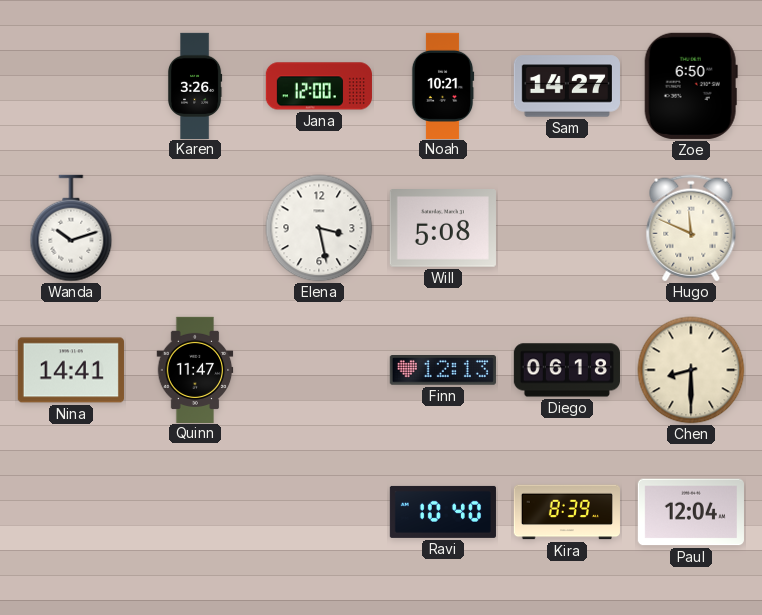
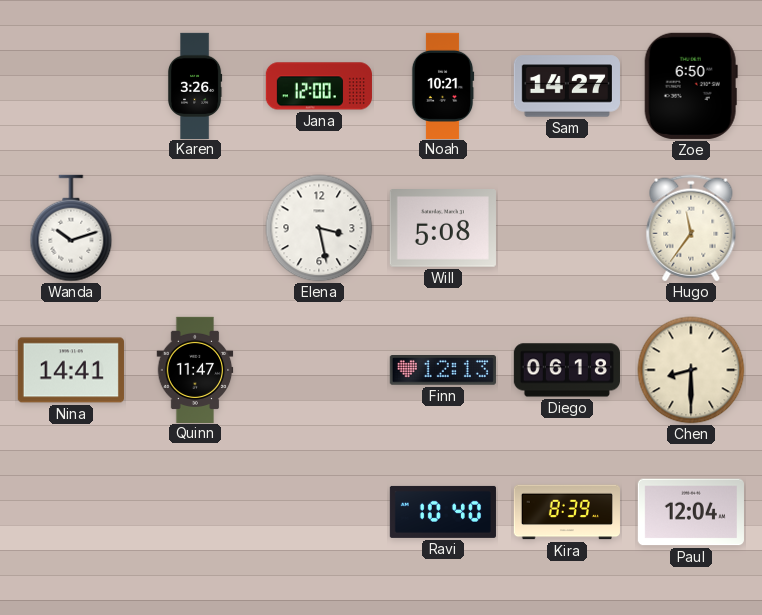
Hugo: 11:49 -> 11:36 (691, 228)
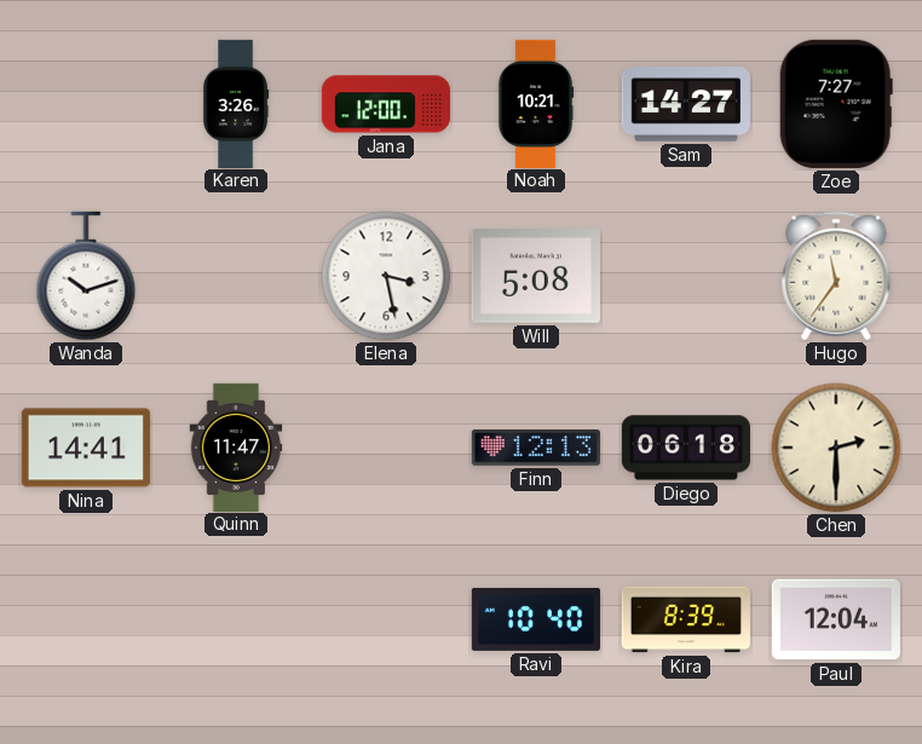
Zoe: 6:50 -> 7:27 (836, 104)
Chen: 8:30 -> 2:30 (836, 448)
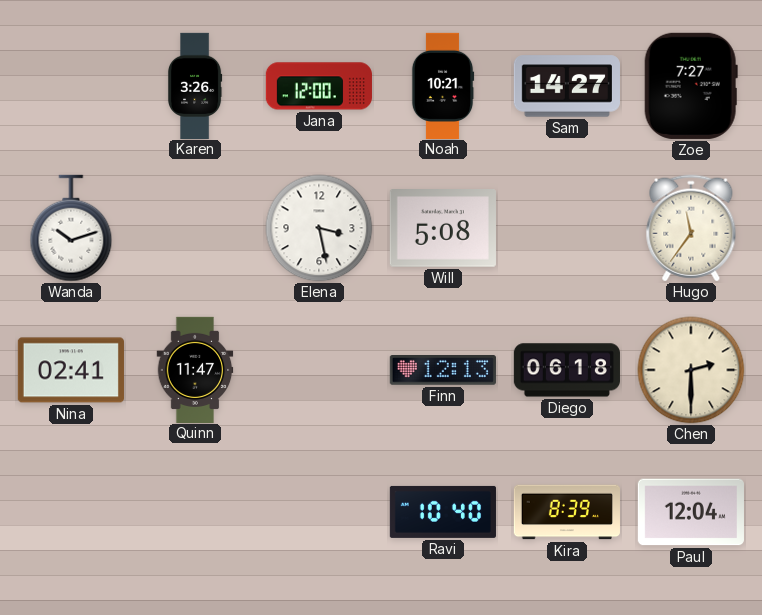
Nina: 14:41 -> 02:41 (71, 370)
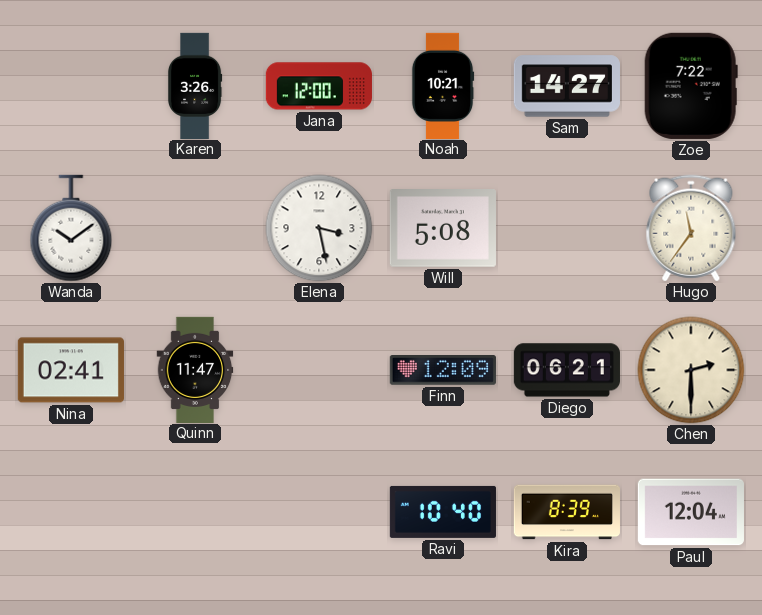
Zoe: 7:27 -> 7:22 (691, 86)
Wanda: 10:12 -> 10:09 (71, 228)
Finn: 12:13 -> 12:09 (443, 370)
Diego: 06:18 -> 06:21 (567, 370)
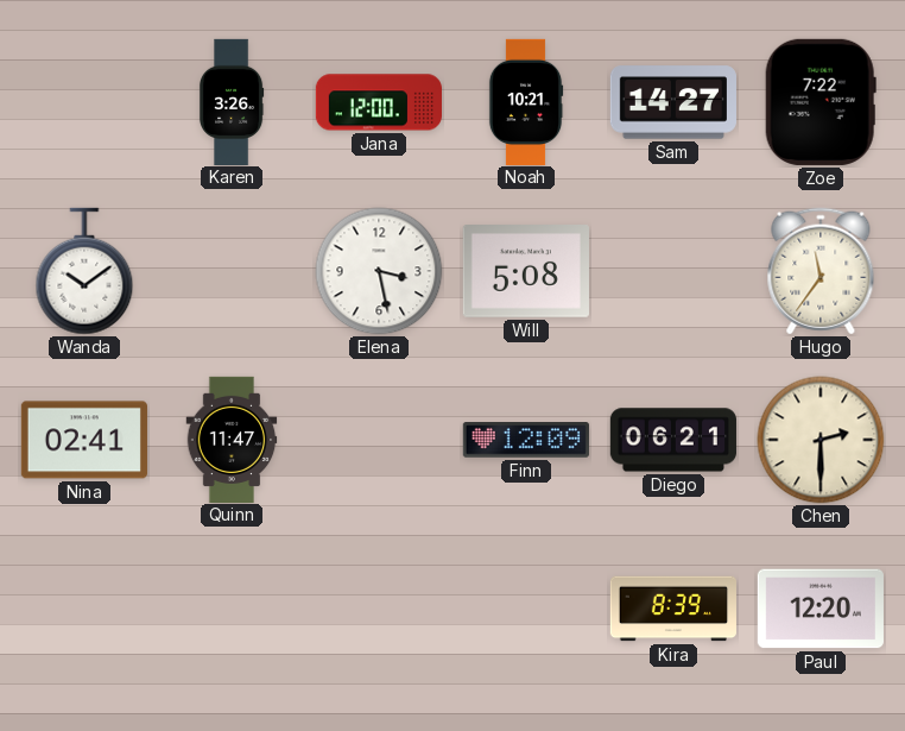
Ravi: 10:40 -> none (443, 512)
Paul: 12:04 -> 12:20 (821, 609)
